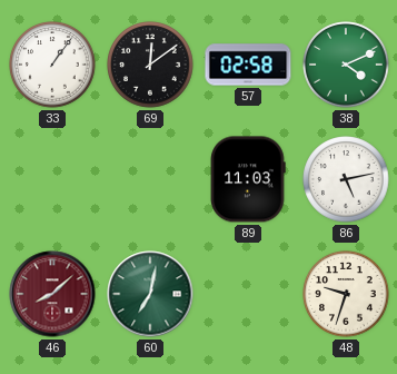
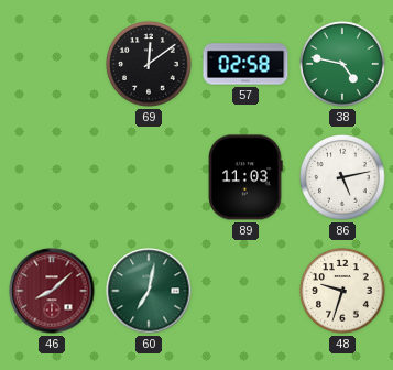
33: 1:06 -> none (52, 65)
38: 4:11 -> 4:47 (342, 64)
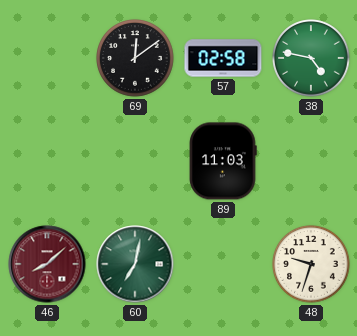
86: 5:13 -> none (342, 177)
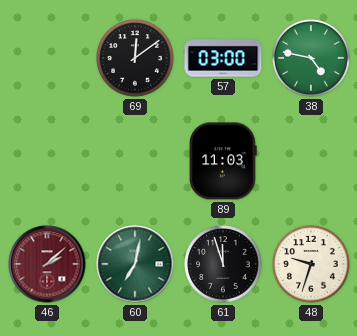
57: 02:58 -> 03:00 (223, 58)
46: 8:08 -> 2:08 (47, 264)
61: none -> 11:57 (223, 264)
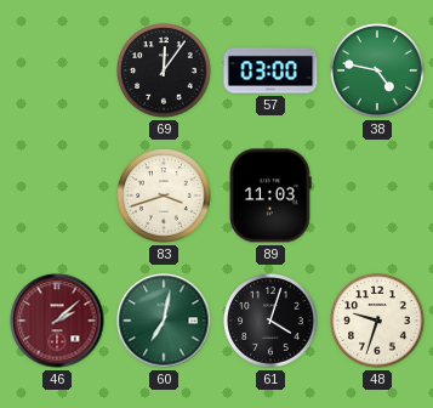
69: 12:09 -> 12:06 (164, 70)
83: none -> 3:42 (164, 195)
61: 11:57 -> 4:03 (270, 321)
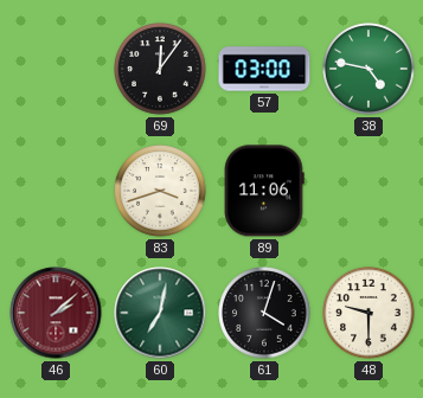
89: 11:03 -> 11:06 (264, 191)
48: 9:33 -> 9:30 (368, 313)
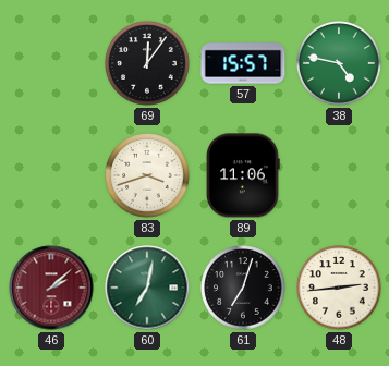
57: 03:00 -> 15:57 (243, 63)
61: 4:03 -> 7:03 (243, 288)
48: 9:30 -> 2:44 (339, 288)
